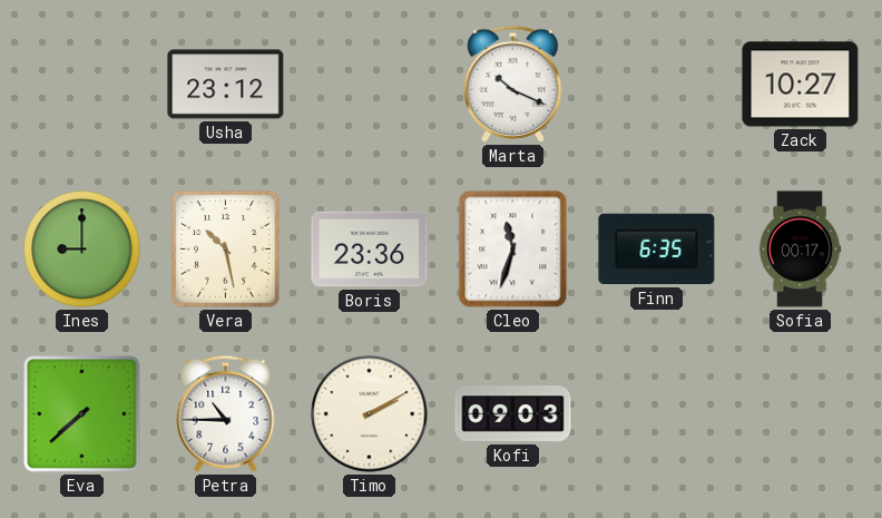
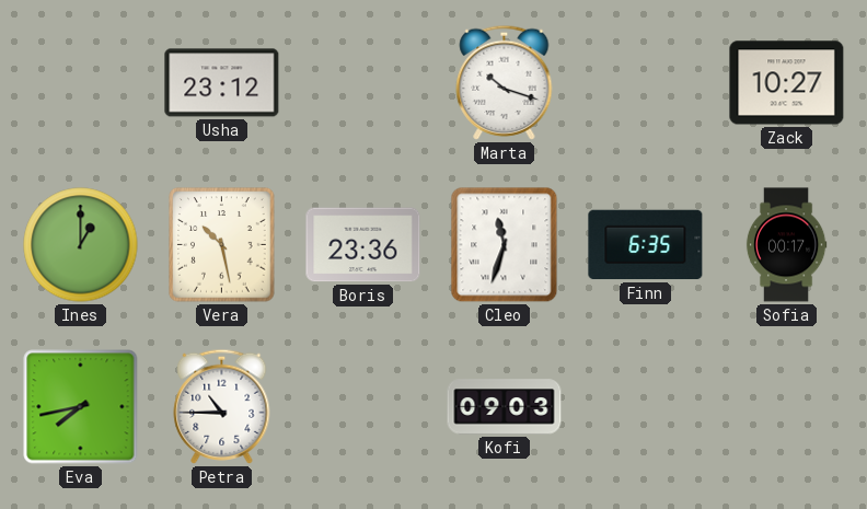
Marta: 10:19 -> 10:18 (505, 82)
Ines: 9:00 -> 1:00 (81, 245)
Eva: 7:38 -> 7:43 (81, 407)
Timo: 2:10 -> none (370, 414)
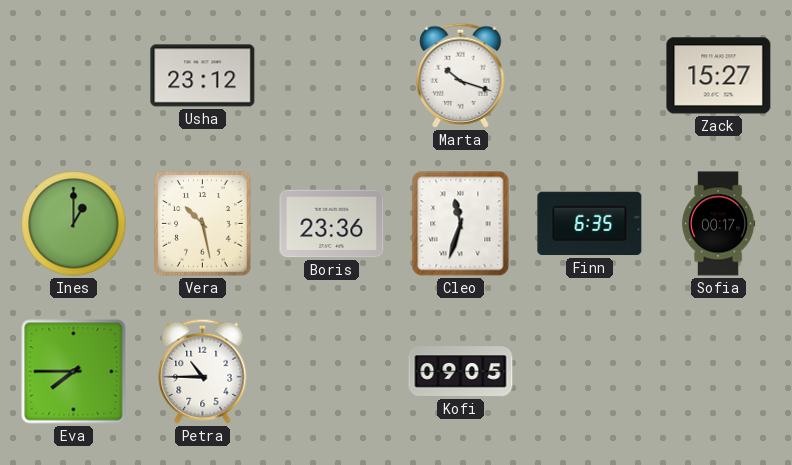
Zack: 10:27 -> 15:27 (719, 76)
Eva: 7:43 -> 7:45 (74, 372)
Kofi: 09:03 -> 09:05 (461, 372)
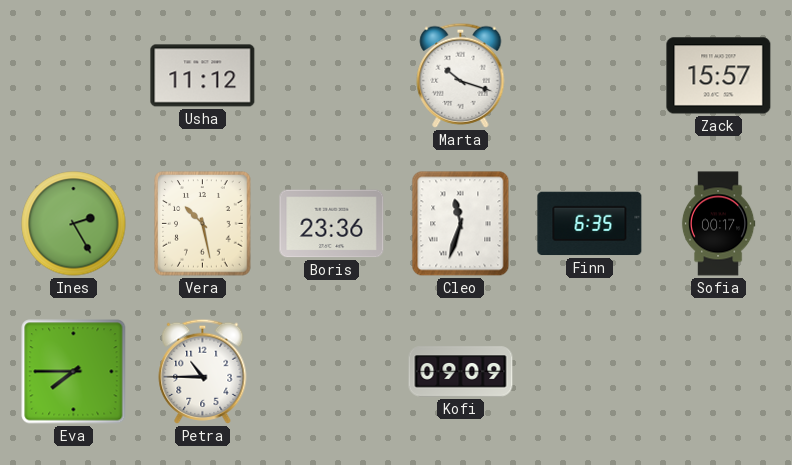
Usha: 23:12 -> 11:12 (203, 76)
Zack: 15:27 -> 15:57 (719, 76)
Ines: 1:00 -> 2:25 (74, 224)
Kofi: 09:05 -> 09:09 (461, 372)
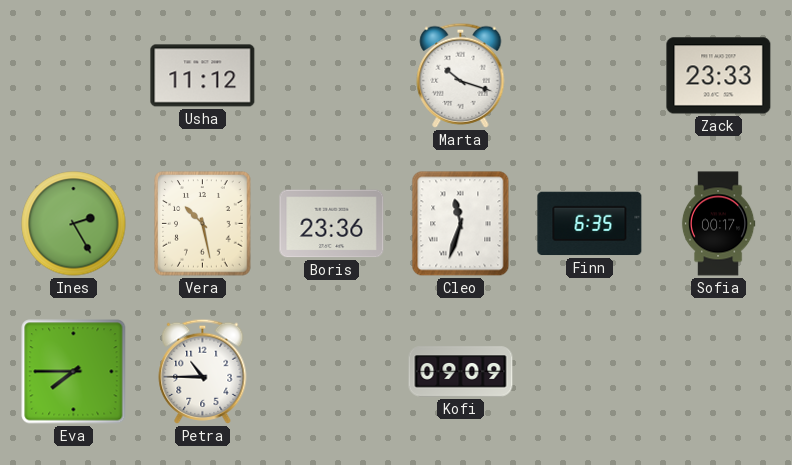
Zack: 15:57 -> 23:33 (719, 76)
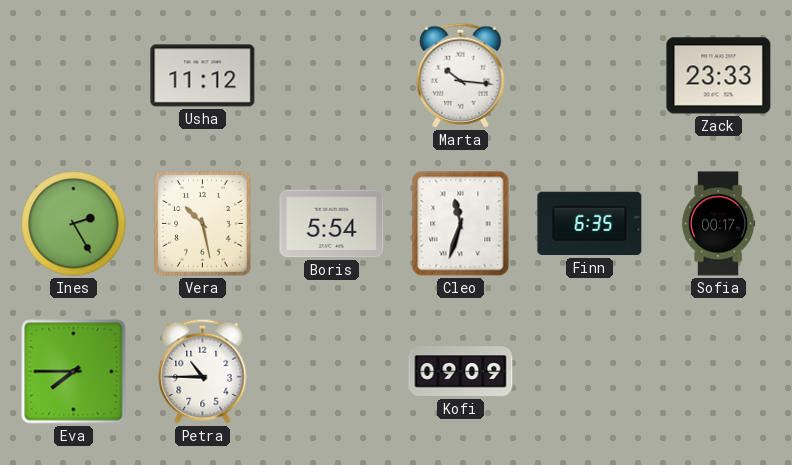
Marta: 10:18 -> 10:16 (461, 75)
Boris: 23:36 -> 5:54 (332, 224)
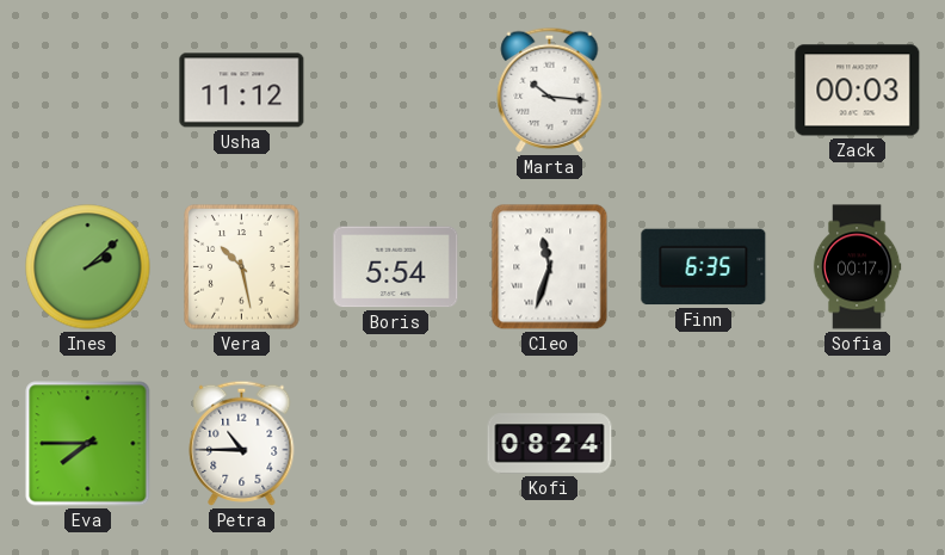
Zack: 23:33 -> 00:03 (858, 91)
Ines: 2:25 -> 2:08 (88, 267)
Kofi: 09:09 -> 08:24 (550, 444)
